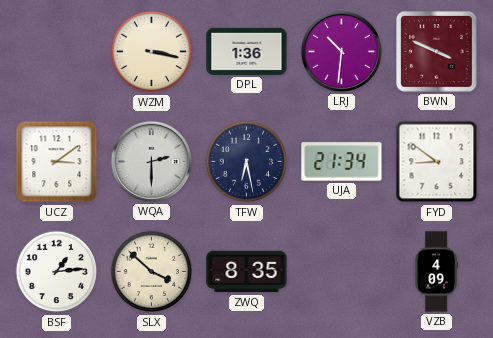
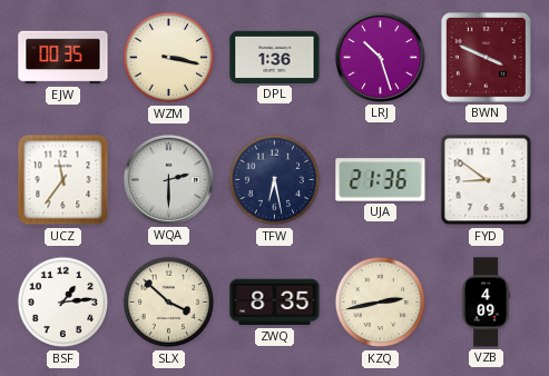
EJW: none -> 00:35 (63, 58)
LRJ: 10:31 -> 10:27 (380, 57)
UCZ: 3:09 -> 11:36 (63, 180)
UJA: 21:34 -> 21:36 (381, 180)
KZQ: none -> 2:43 (381, 303)
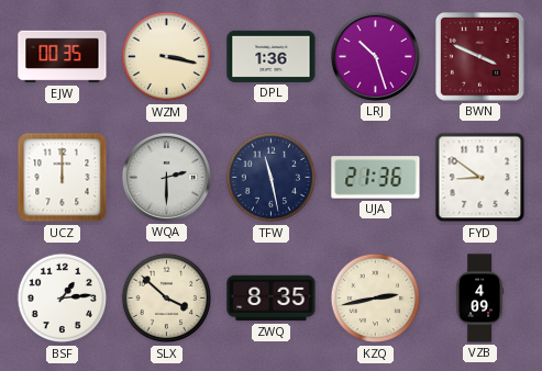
UCZ: 11:36 -> 12:00 (63, 178)
TFW: 6:28 -> 11:28 (272, 178)
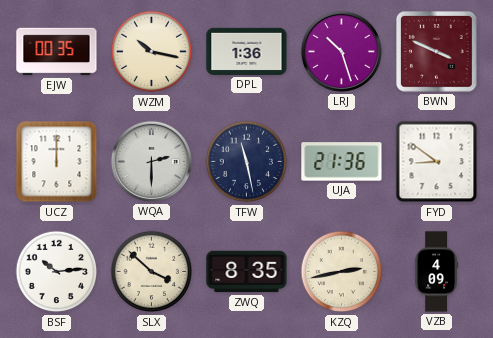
WZM: 3:17 -> 10:17 (152, 52)
BSF: 1:14 -> 10:14 (57, 272)
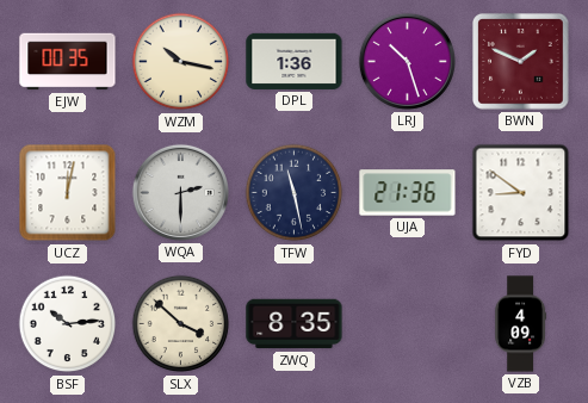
BWN: 3:49 -> 1:49 (521, 62)
UCZ: 12:00 -> 12:02 (68, 193)
KZQ: 2:43 -> none (342, 272)
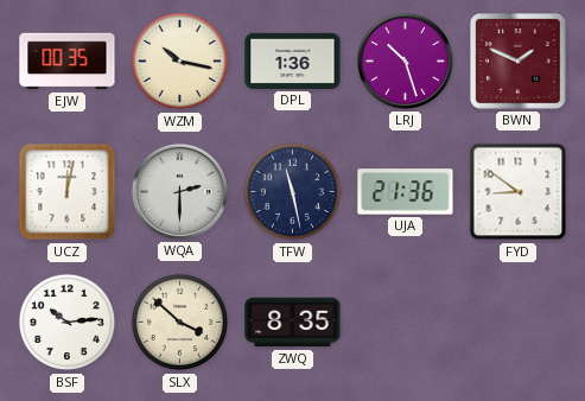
VZB: 4:09 -> none (521, 324)
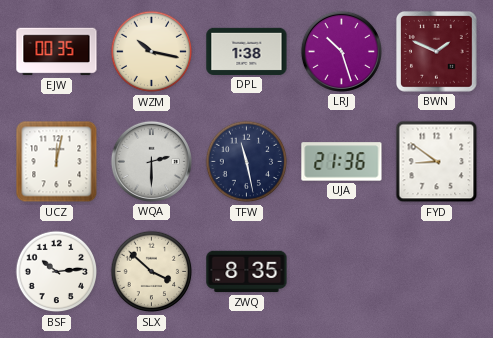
DPL: 1:36 -> 1:38 (247, 51)
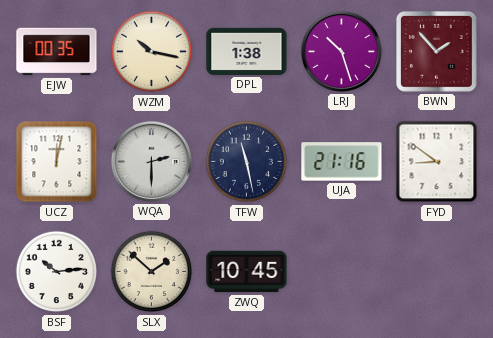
BWN: 1:49 -> 1:53 (437, 52)
UJA: 21:36 -> 21:16 (342, 162)
SLX: 3:52 -> 1:52 (152, 272)
ZWQ: 8:35 -> 10:45 (247, 272)
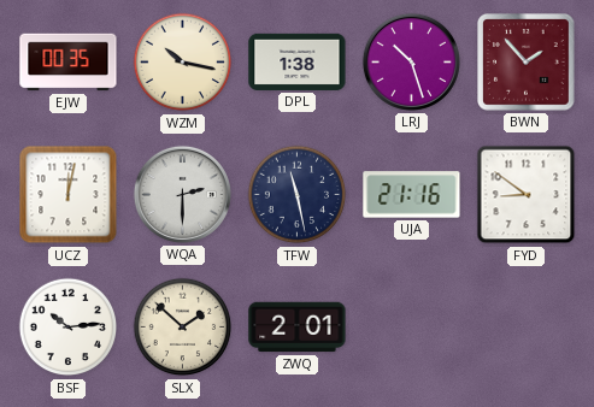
ZWQ: 10:45 -> 2:01 (298, 328)
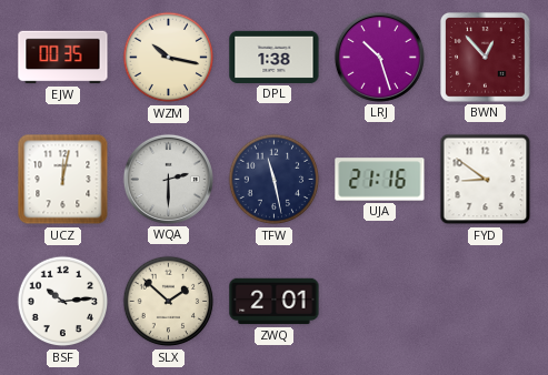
BWN: 1:53 -> 12:53 (486, 58)
